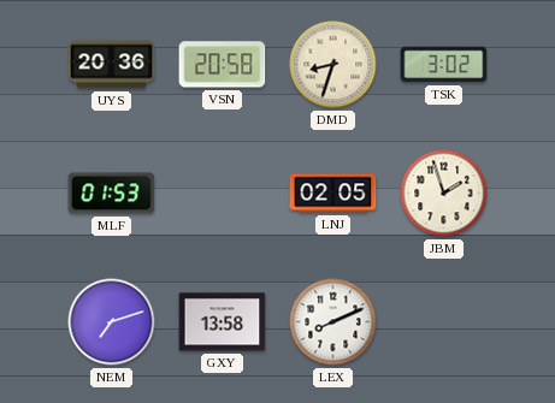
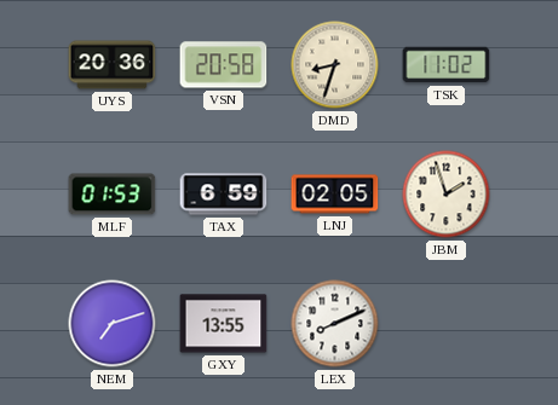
TSK: 3:02 -> 11:02 (447, 65)
TAX: none -> 6:59 (224, 195)
GXY: 13:58 -> 13:55 (224, 324)
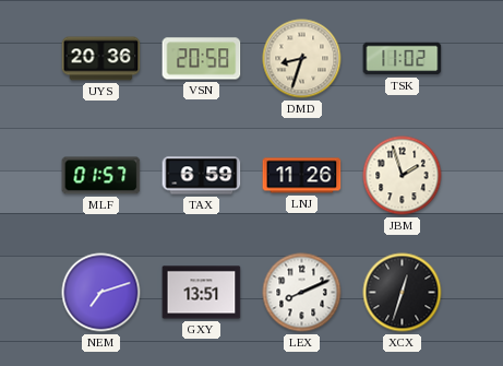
MLF: 01:53 -> 01:57 (101, 176)
LNJ: 02:05 -> 11:26 (302, 176)
GXY: 13:55 -> 13:51 (202, 293)
XCX: none -> 12:33 (403, 293)
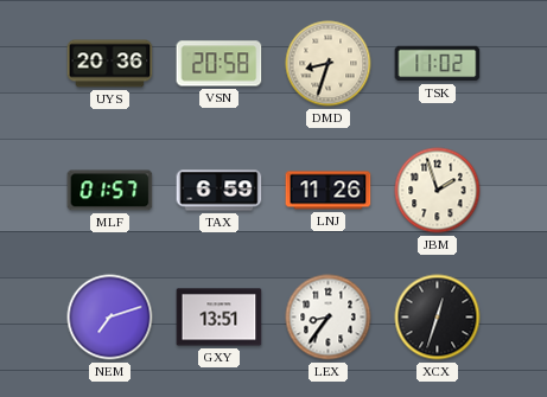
LEX: 8:11 -> 8:36 (329, 318)
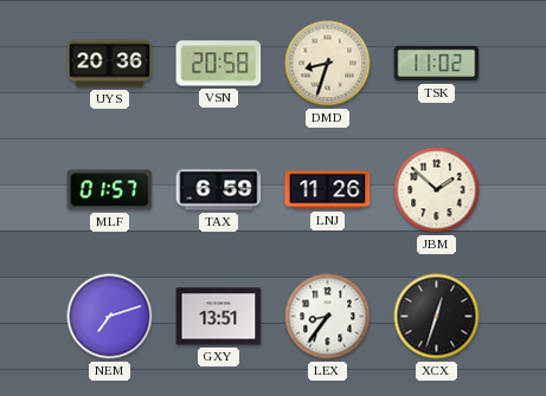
JBM: 1:57 -> 1:52 (437, 190)
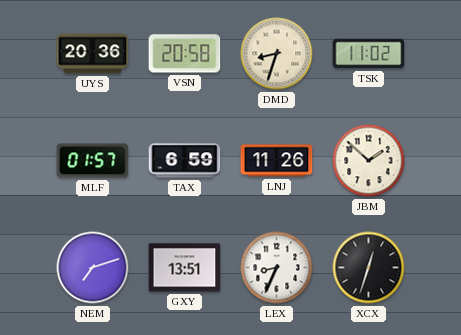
LEX: 8:36 -> 8:34 (277, 268)
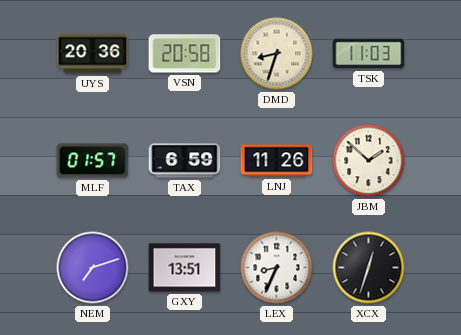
TSK: 11:02 -> 11:03 (369, 54)
